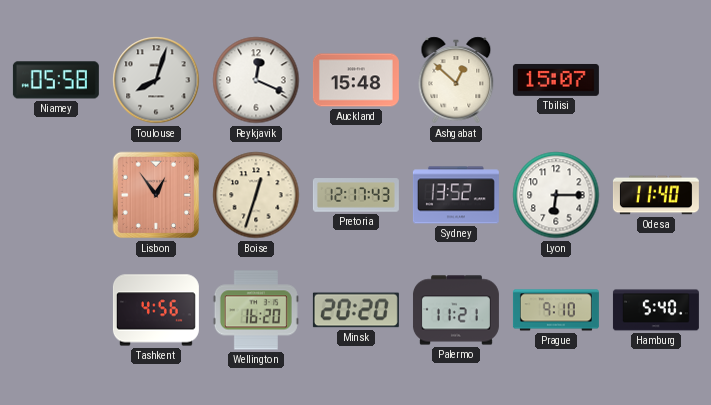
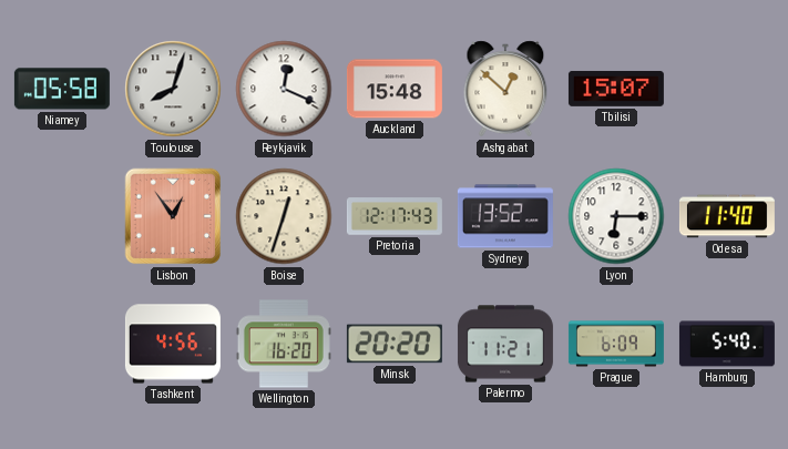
Prague: 9:10 -> 6:09 (616, 344)
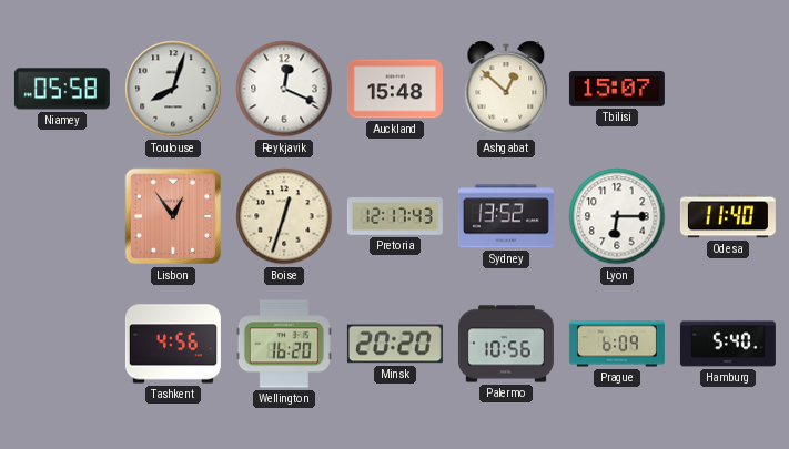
Palermo: 11:21 -> 10:56 (506, 344)
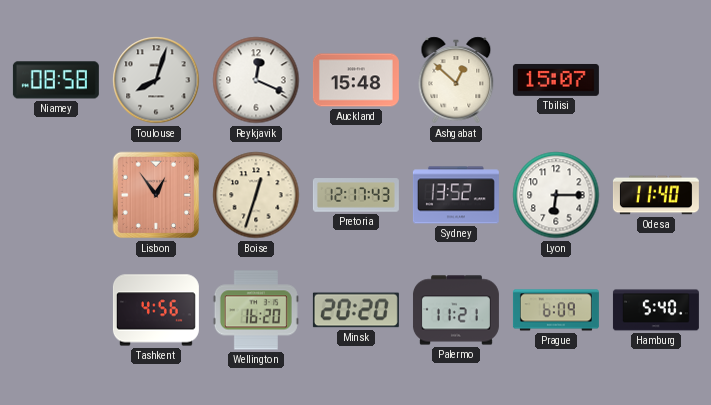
Niamey: 05:58 -> 08:58 (56, 80)
Palermo: 10:56 -> 11:21 (456, 310)
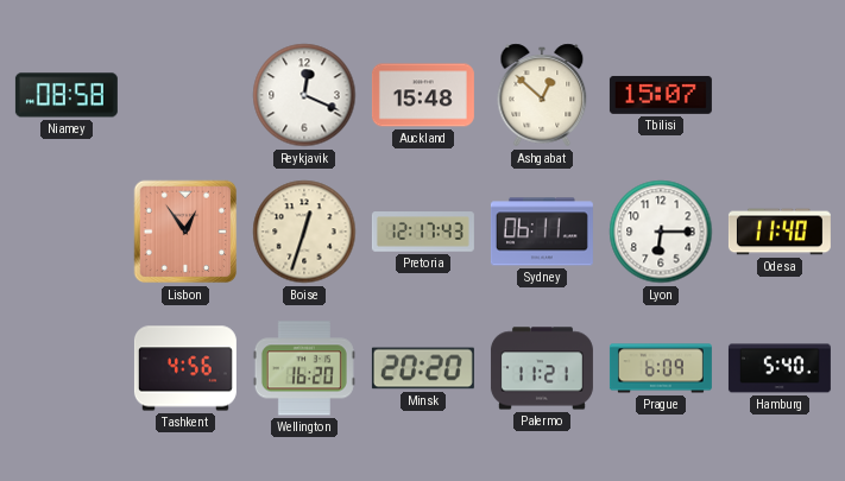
Toulouse: 8:03 -> none (156, 80)
Sydney: 13:52 -> 06:11 (542, 232)
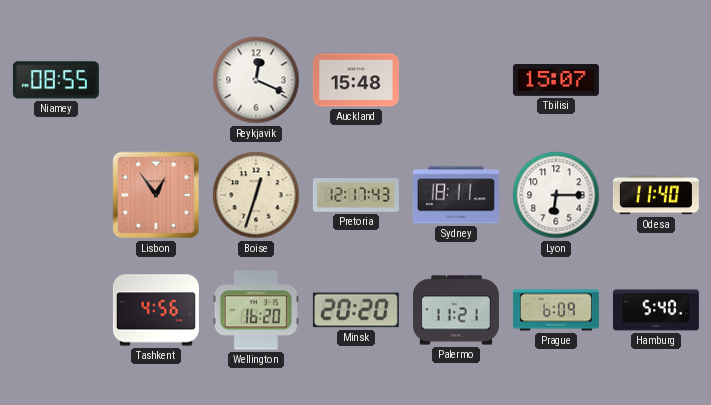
Niamey: 08:58 -> 08:55 (56, 80)
Ashgabat: 12:52 -> none (542, 95)
Sydney: 06:11 -> 18:11 (456, 195)
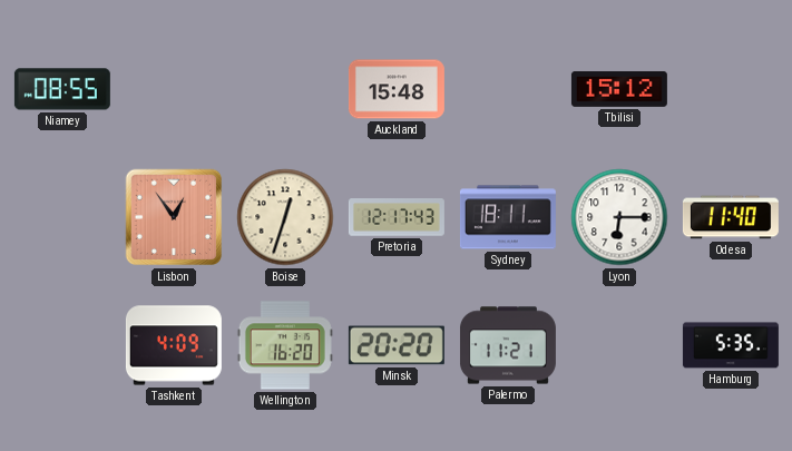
Reykjavik: 12:19 -> none (256, 80)
Tbilisi: 15:07 -> 15:12 (619, 89)
Tashkent: 4:56 -> 4:09 (174, 345)
Prague: 6:09 -> none (556, 310)
Hamburg: 5:40 -> 5:35 (731, 345)
